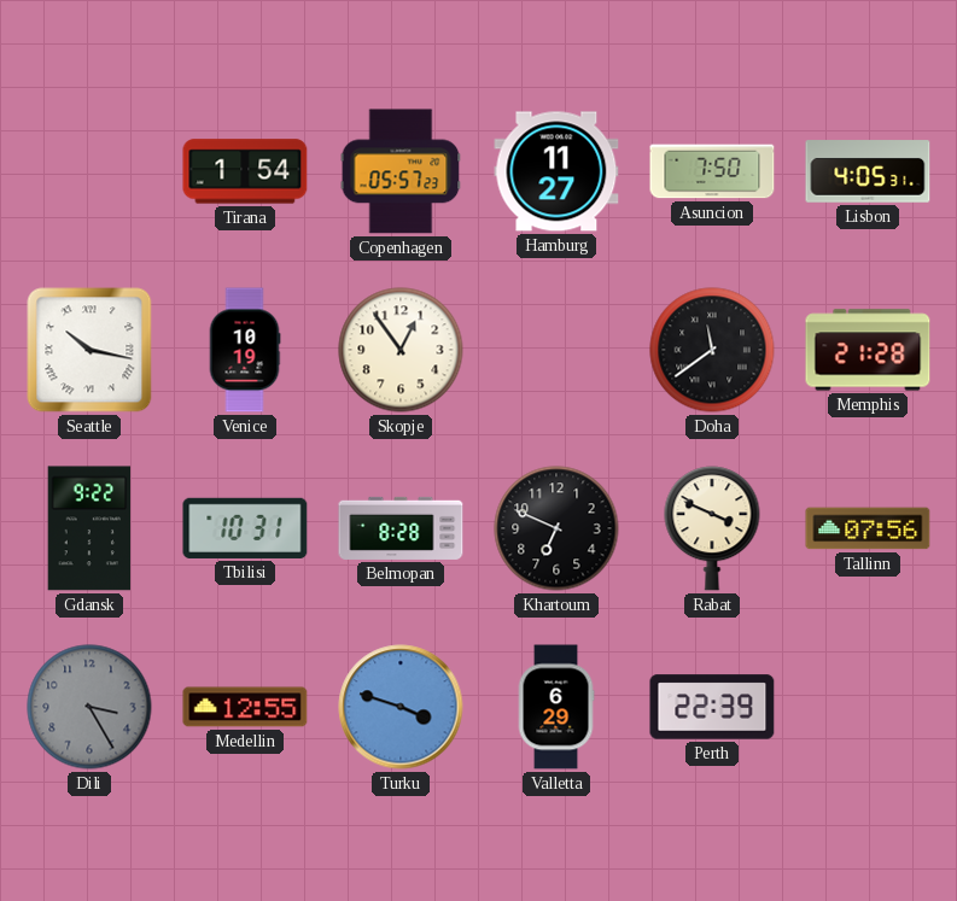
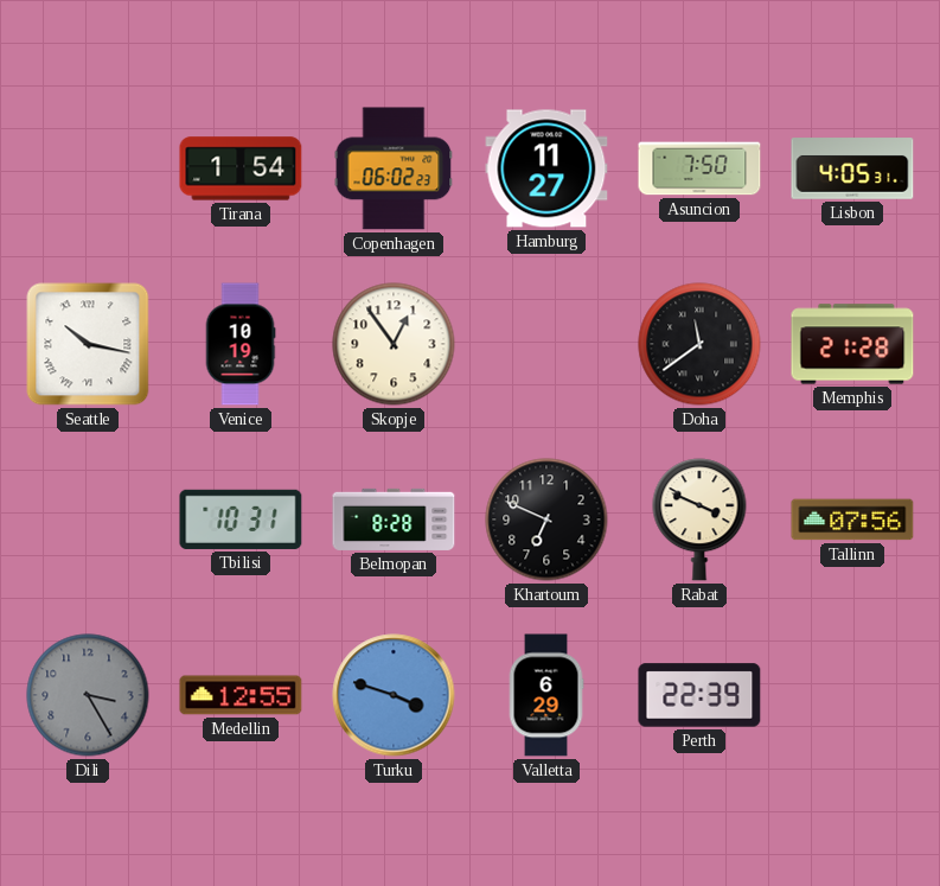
Copenhagen: 05:57 -> 06:02 (394, 168)
Gdansk: 9:22 -> none (89, 528)
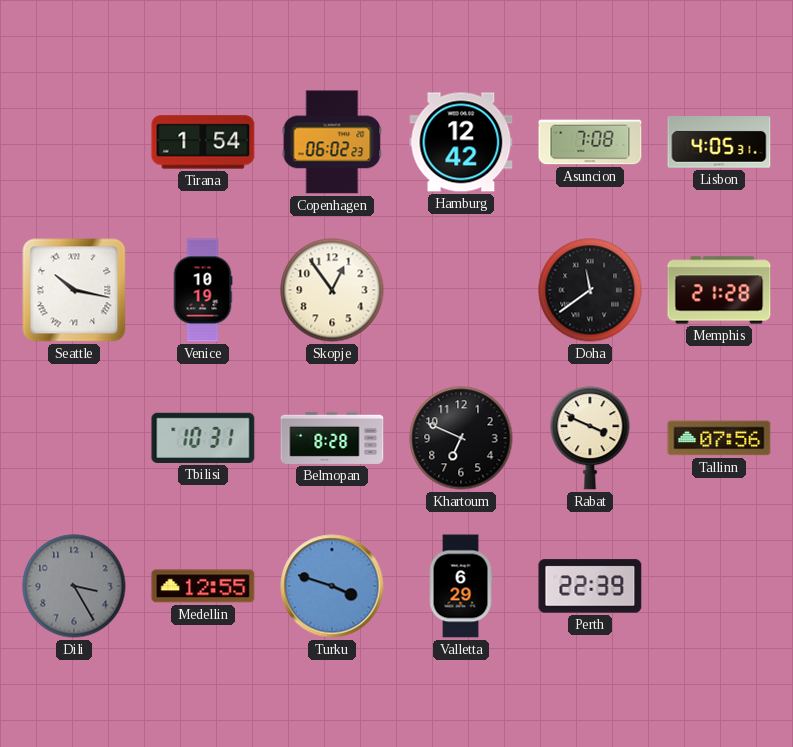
Hamburg: 11:27 -> 12:42 (461, 142)
Asuncion: 7:50 -> 7:08 (590, 142)
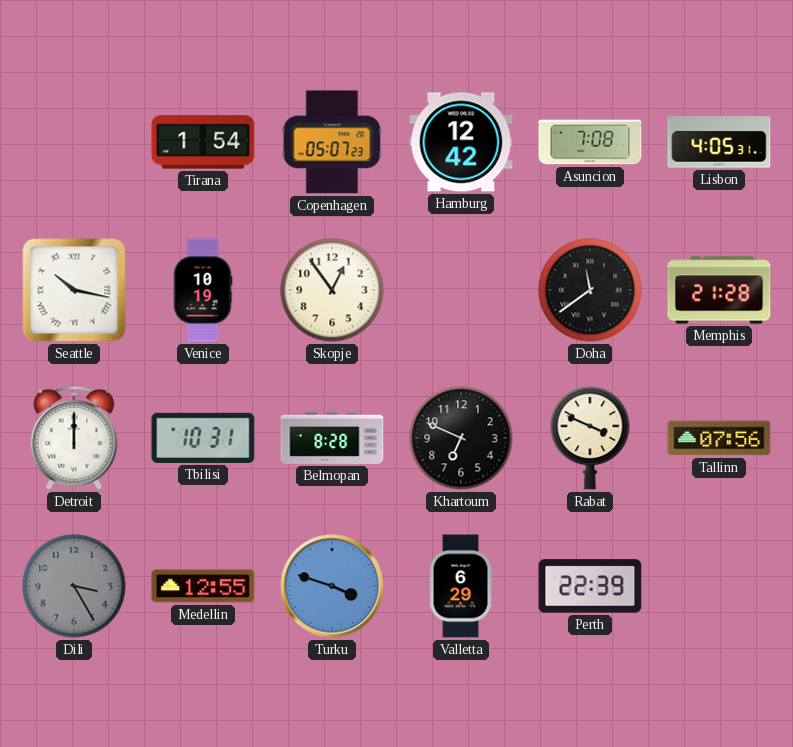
Copenhagen: 06:02 -> 05:07 (332, 142)
Detroit: none -> 12:00 (74, 438)
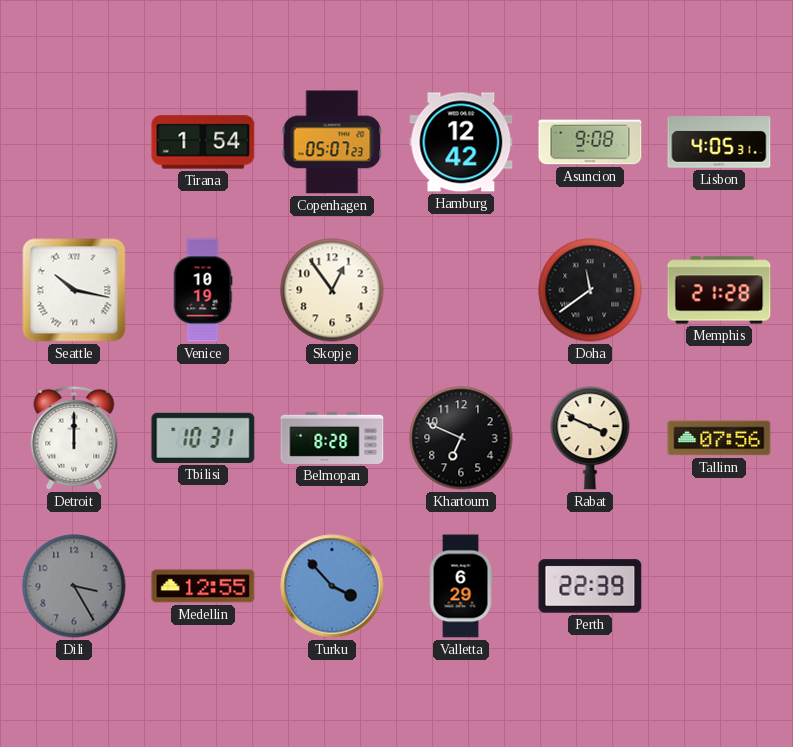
Asuncion: 7:08 -> 9:08 (590, 142)
Turku: 3:48 -> 3:53 (332, 586)
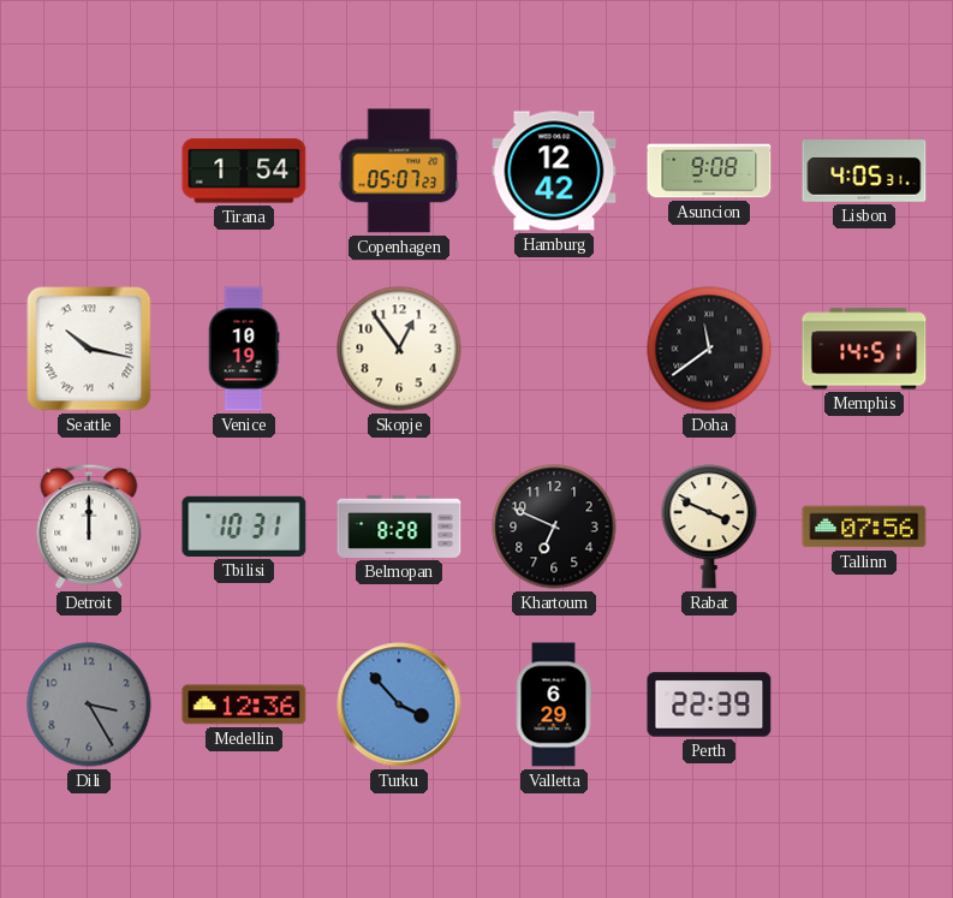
Memphis: 21:28 -> 14:51 (864, 349)
Medellin: 12:55 -> 12:36 (244, 704)
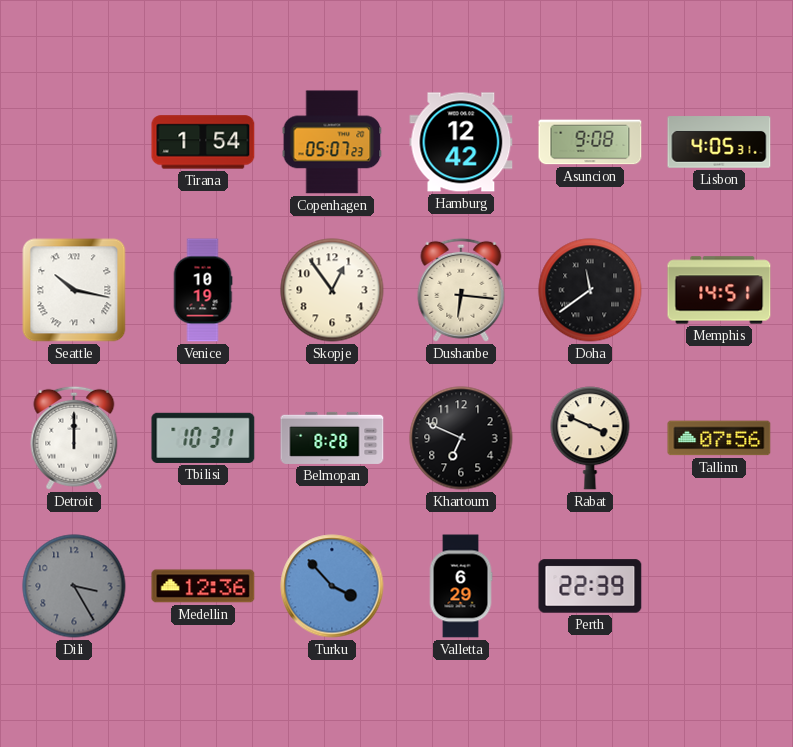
Dushanbe: none -> 6:16 (461, 290)
